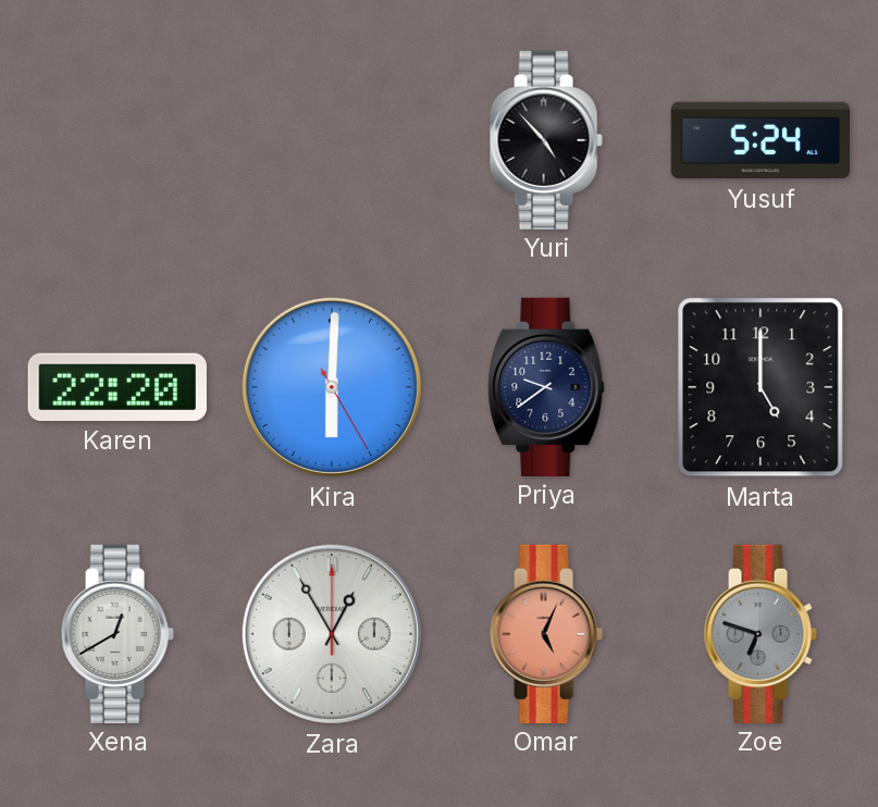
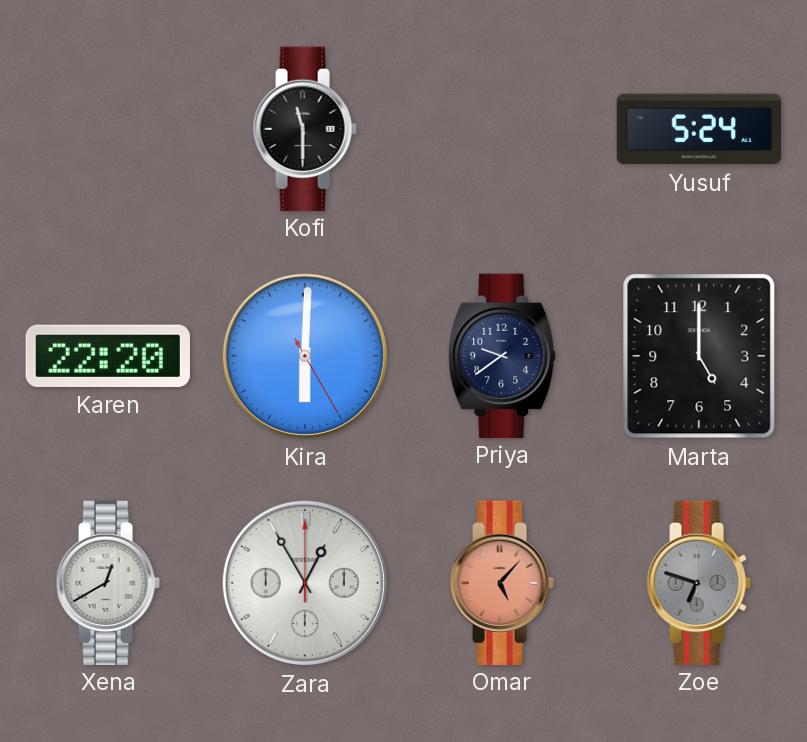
Kofi: none -> 11:30 (305, 128)
Yuri: 4:53 -> none (546, 139)
Omar: 5:04 -> 5:07 (502, 582)
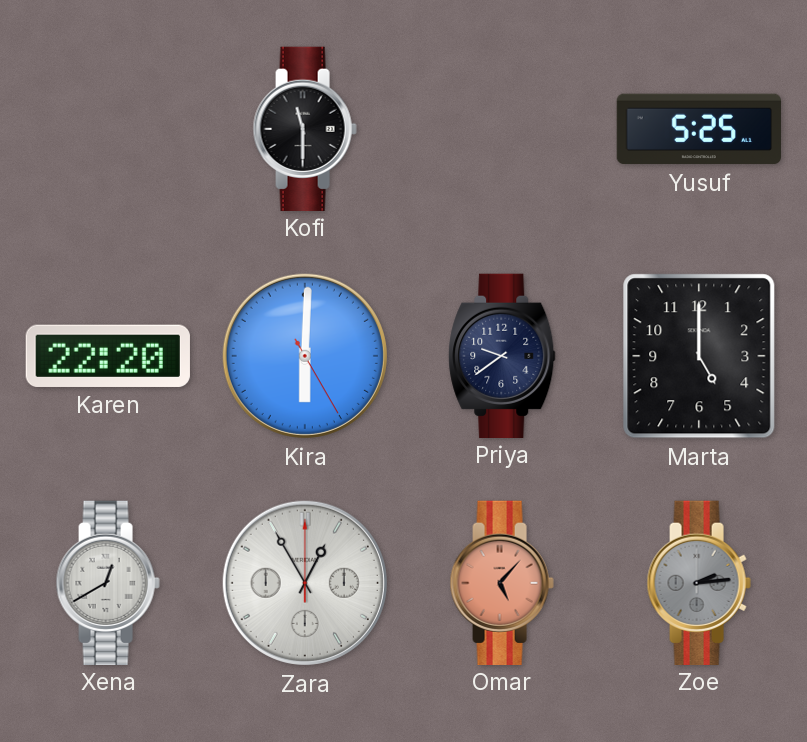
Yusuf: 5:24 -> 5:25 (698, 129)
Zoe: 6:48 -> 2:14 (699, 582)
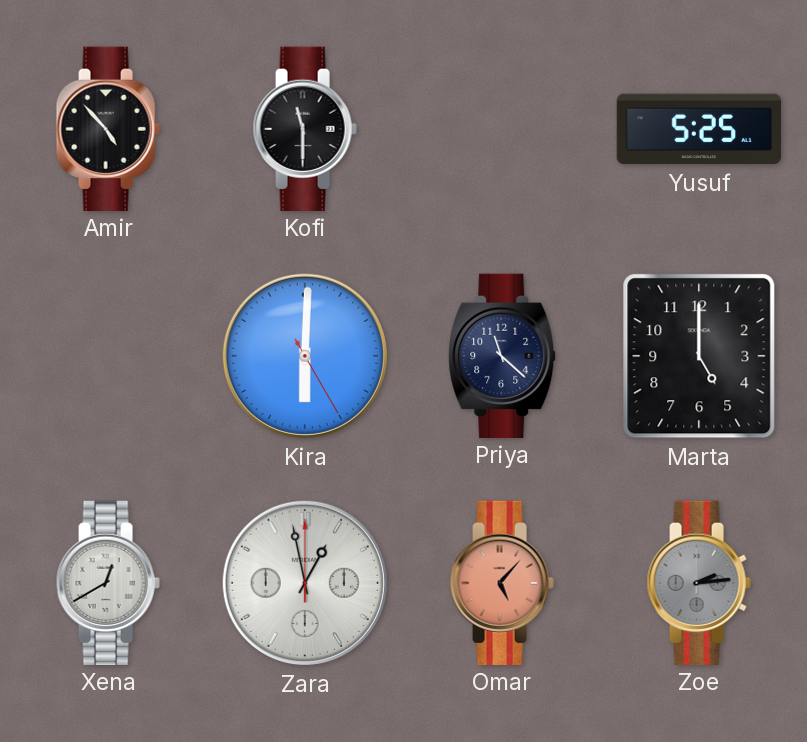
Amir: none -> 4:53 (108, 128)
Karen: 22:20 -> none (108, 356)
Priya: 9:39 -> 11:22 (502, 355)
Zara: 12:55 -> 12:58 (305, 583)
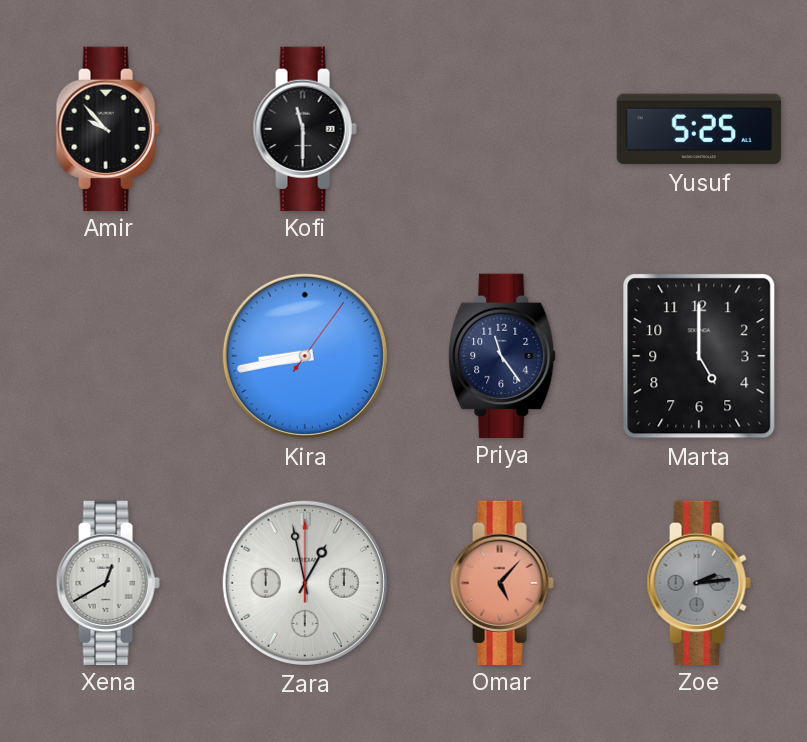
Amir: 4:53 -> 9:53 (108, 128)
Kira: 6:00 -> 8:43 (305, 356)
Priya: 11:22 -> 11:24 (502, 355)
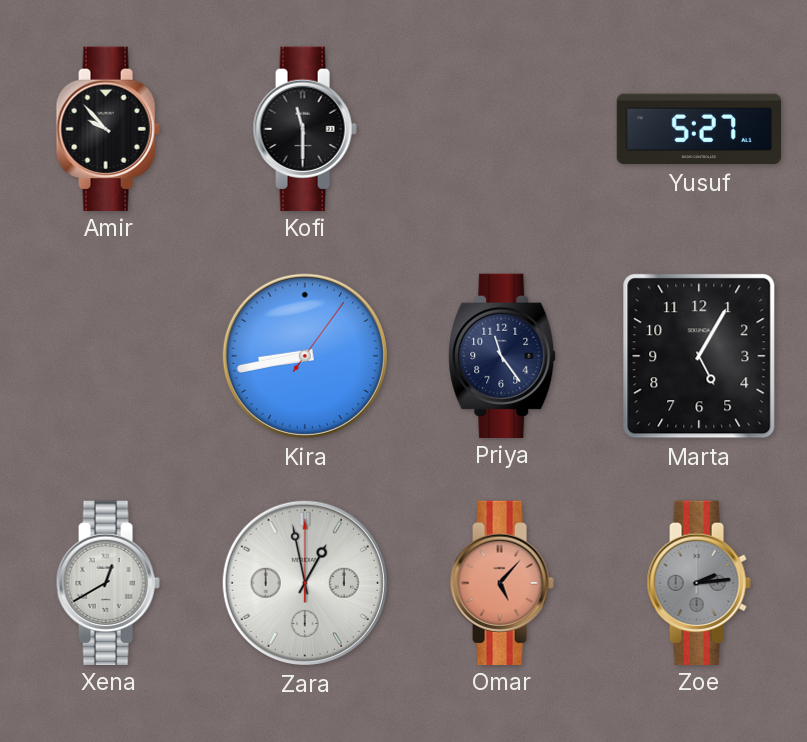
Yusuf: 5:25 -> 5:27 (698, 129)
Marta: 5:00 -> 5:05 (699, 356)
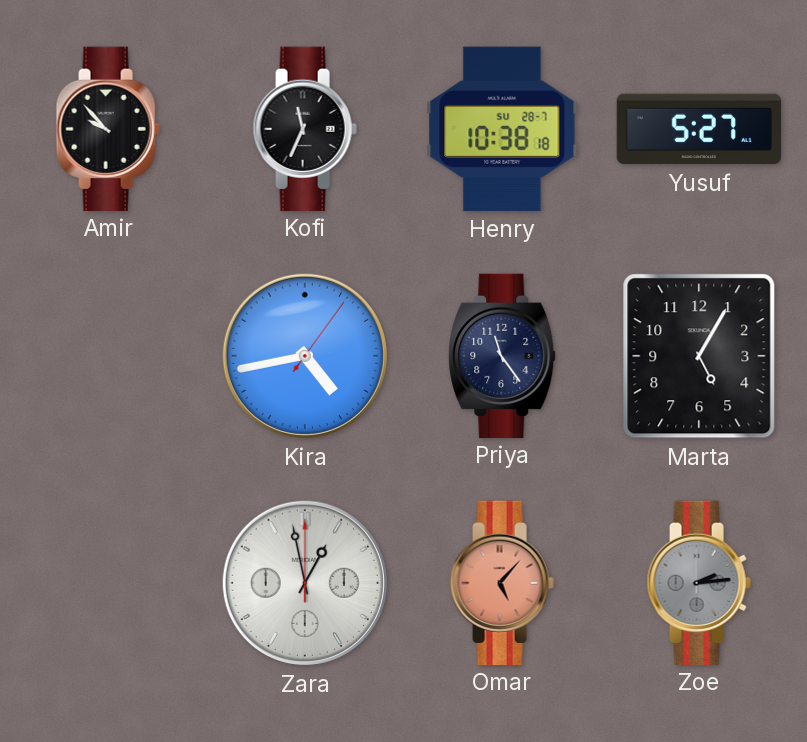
Kofi: 11:30 -> 11:34 (305, 128)
Henry: none -> 10:38 (502, 129)
Kira: 8:43 -> 4:43 (305, 356)
Xena: 12:40 -> none (108, 582)
